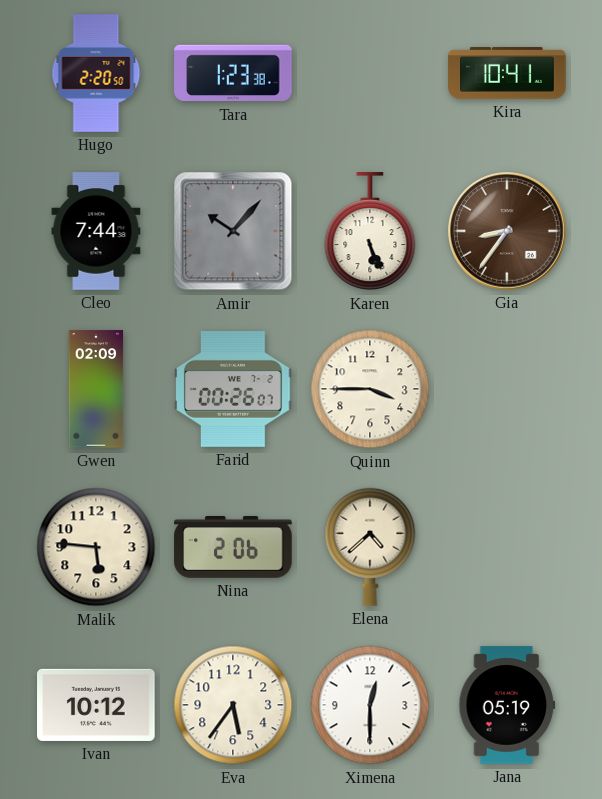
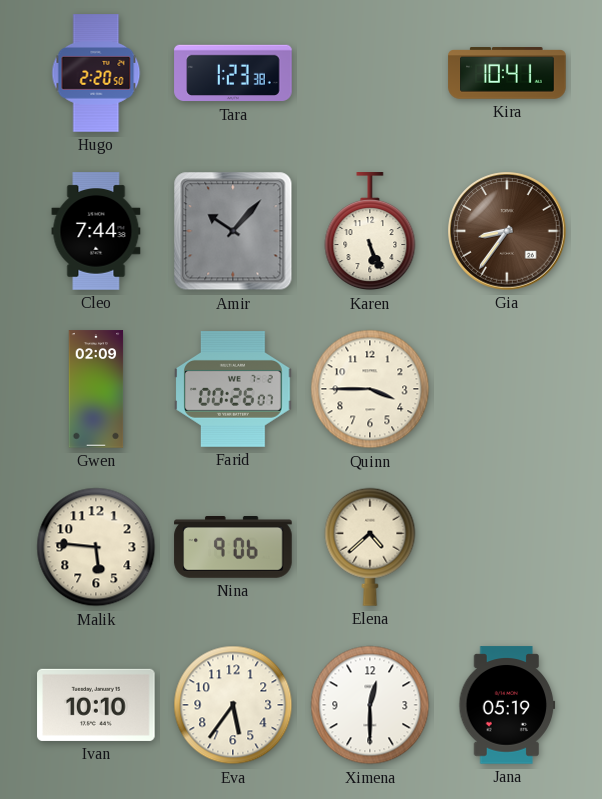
Nina: 2:06 -> 9:06 (233, 548)
Ivan: 10:12 -> 10:10 (96, 705)
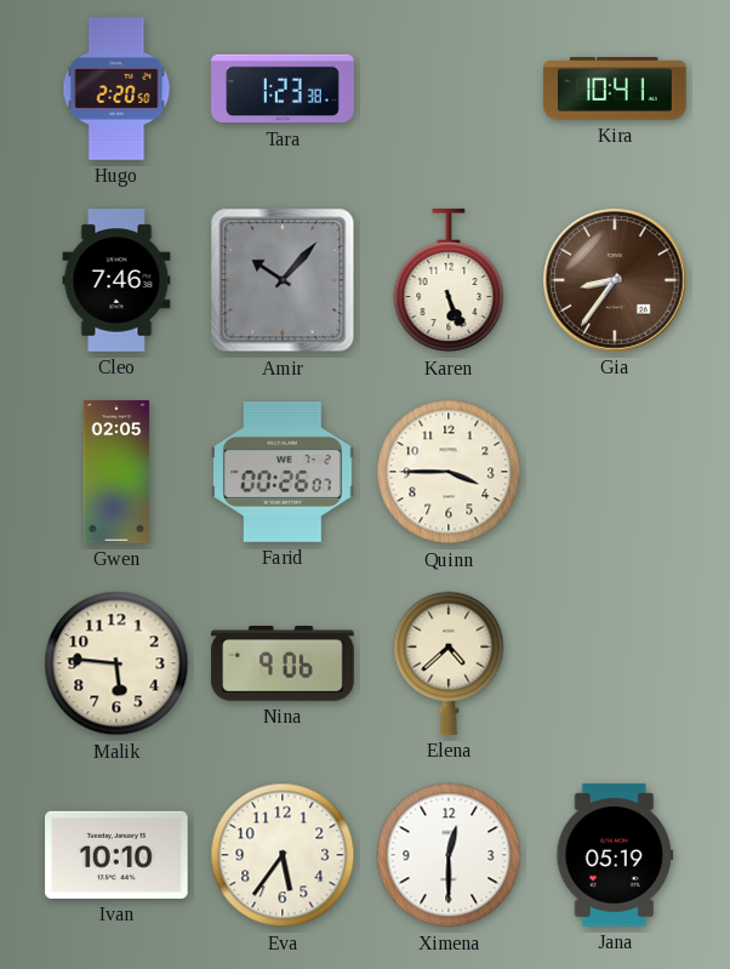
Cleo: 7:44 -> 7:46 (116, 280)
Gwen: 02:09 -> 02:05 (116, 472)
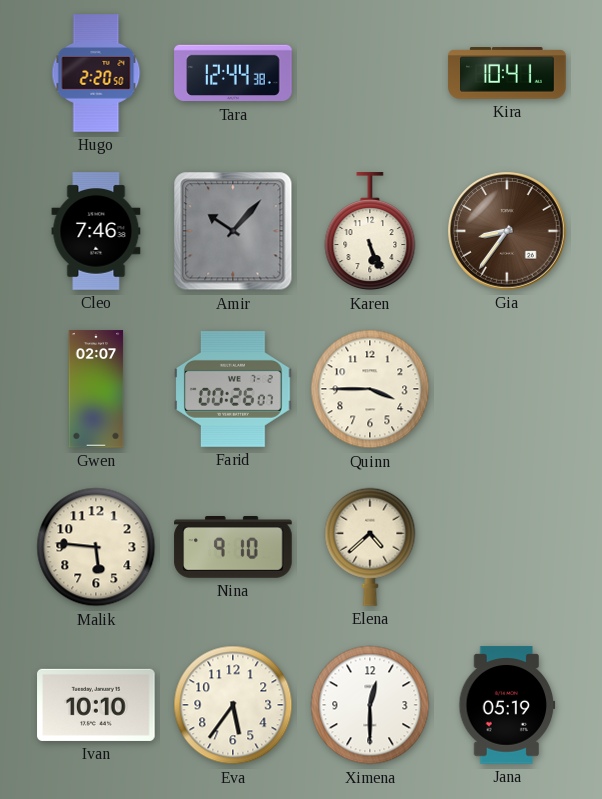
Tara: 1:23 -> 12:44 (233, 73)
Gwen: 02:05 -> 02:07 (96, 389)
Nina: 9:06 -> 9:10 (233, 548)
